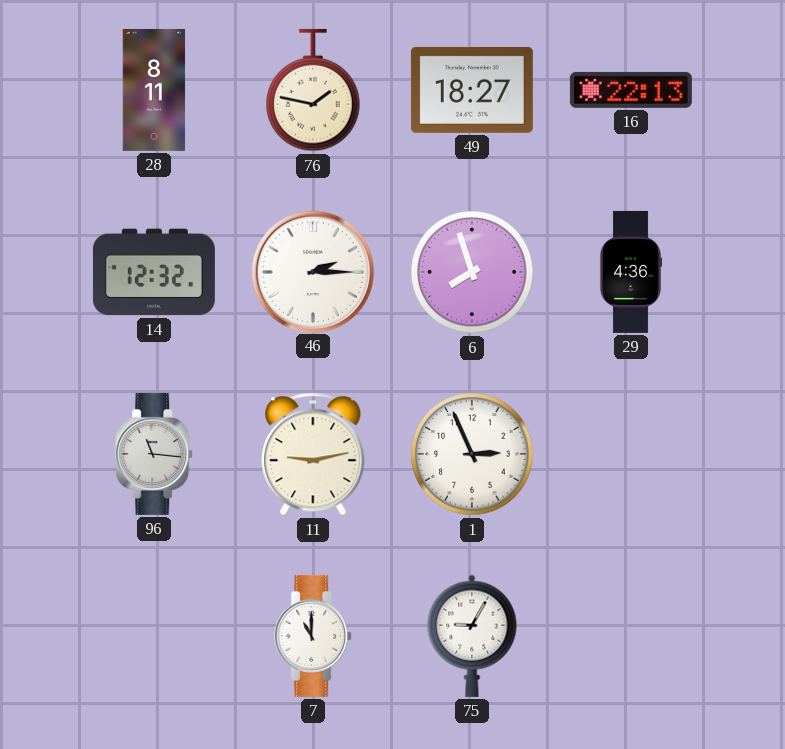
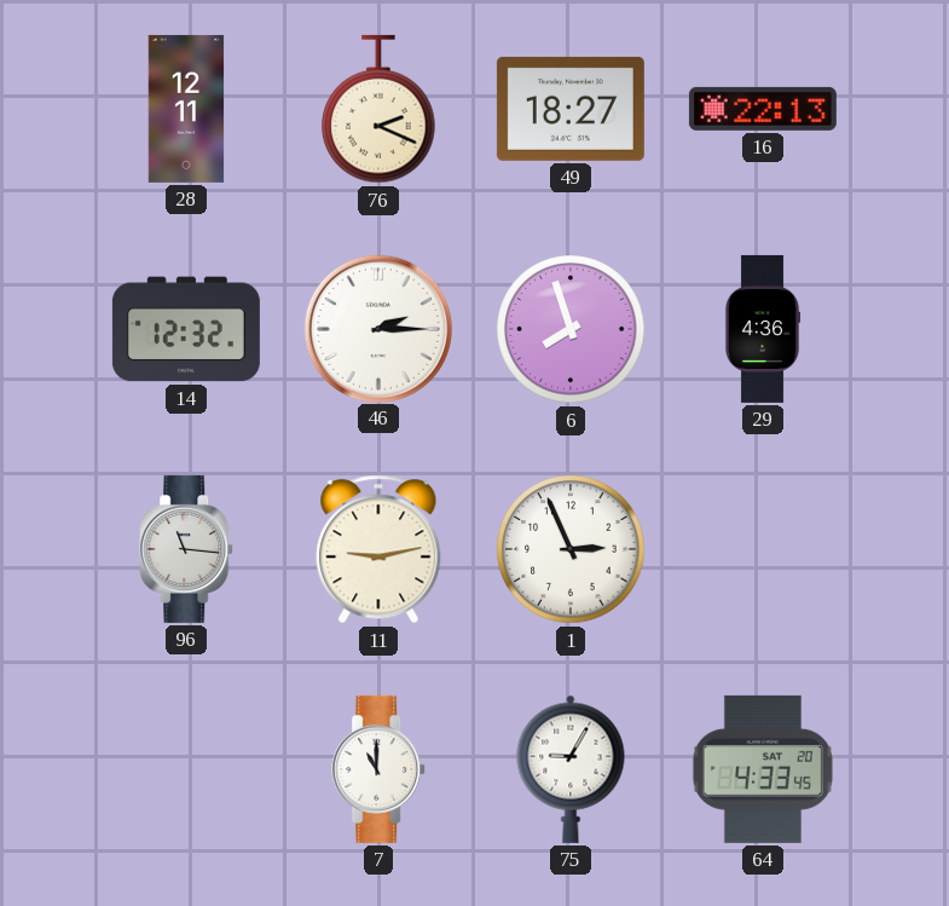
28: 8:11 -> 12:11 (186, 109)
76: 1:47 -> 2:19 (378, 109)
64: none -> 4:33 (763, 769)
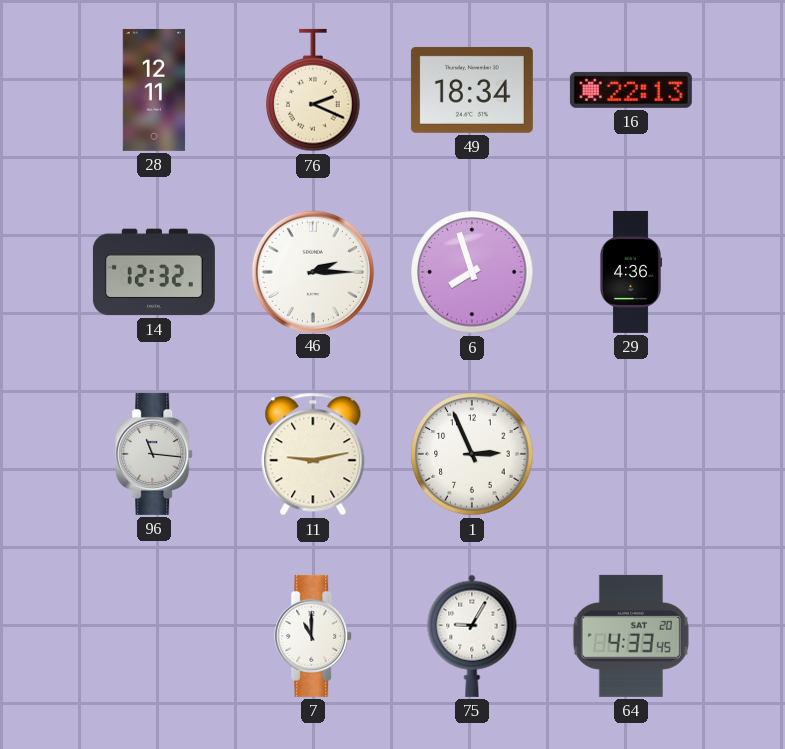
49: 18:27 -> 18:34 (472, 90)
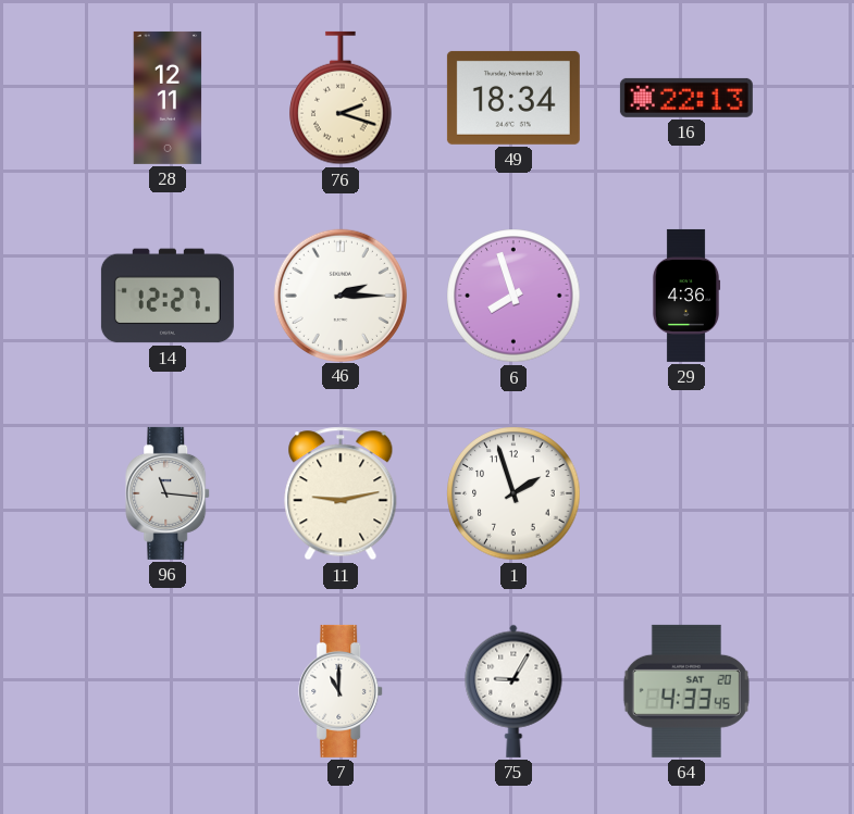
76: 2:19 -> 2:18 (341, 98)
14: 12:32 -> 12:27 (168, 296)
1: 2:56 -> 1:57 (513, 493)
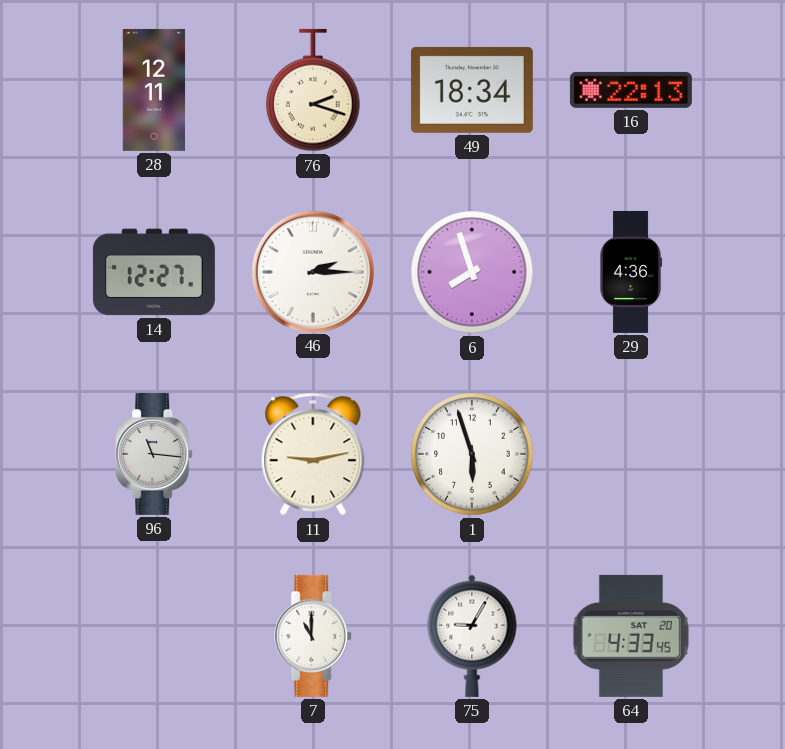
1: 1:57 -> 5:57 (472, 454)
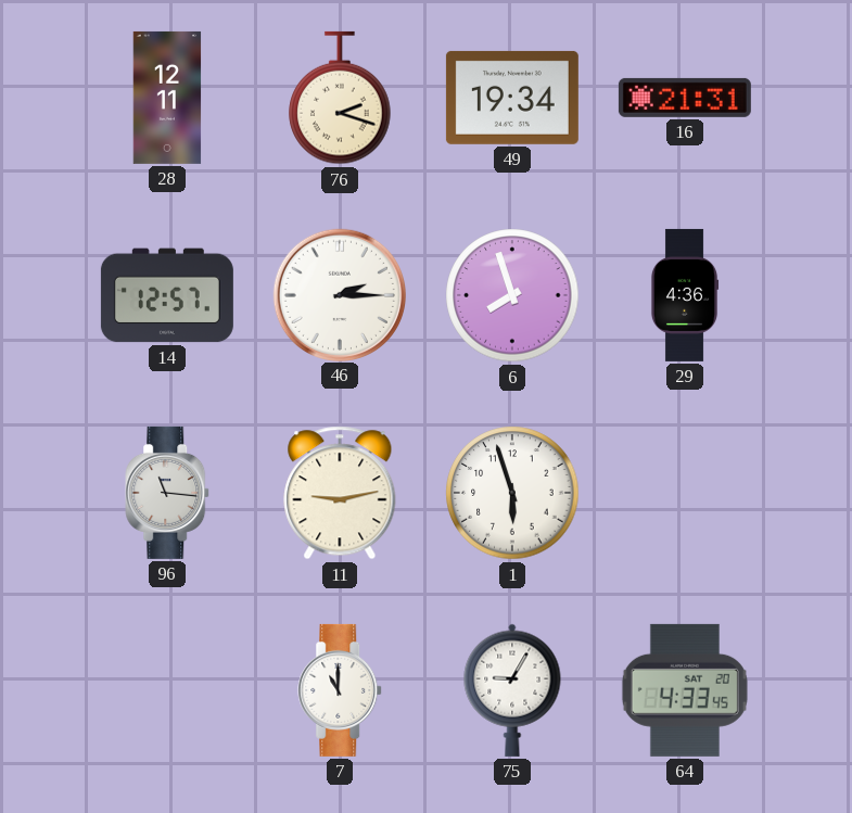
49: 18:34 -> 19:34 (512, 98)
16: 22:13 -> 21:31 (685, 98)
14: 12:27 -> 12:57 (167, 295)
